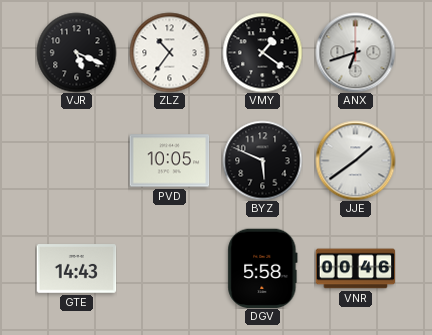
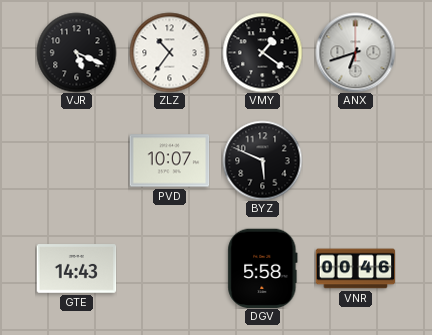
PVD: 10:05 -> 10:07 (169, 161)
JJE: 1:39 -> none (355, 160)
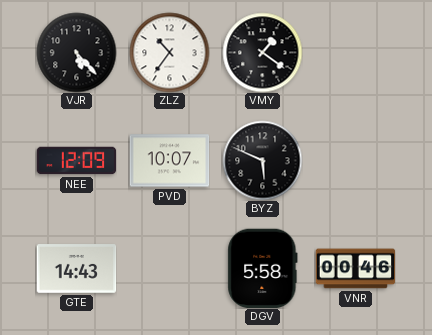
VJR: 5:19 -> 5:23 (76, 52)
ANX: 6:42 -> none (355, 52)
NEE: none -> 12:09 (76, 161)
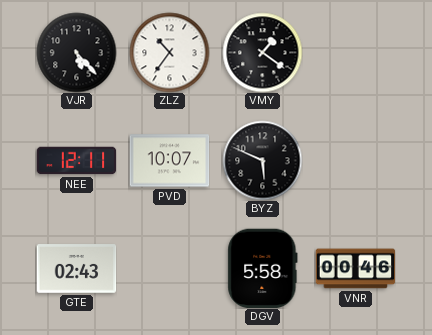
NEE: 12:09 -> 12:11 (76, 161)
GTE: 14:43 -> 02:43 (76, 269)
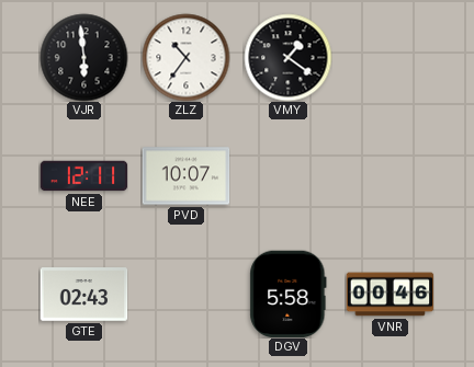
VJR: 5:23 -> 5:59 (83, 57)
BYZ: 5:49 -> none (262, 160)
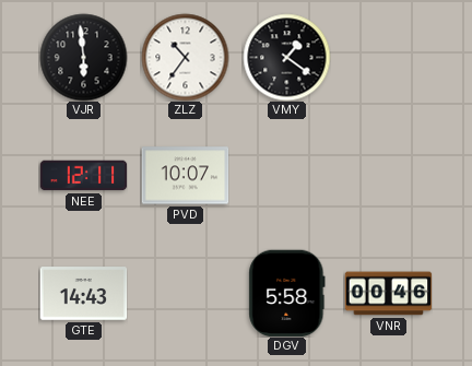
GTE: 02:43 -> 14:43 (83, 294)
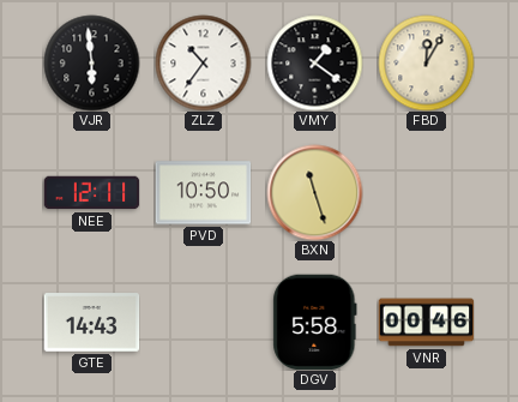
FBD: none -> 12:05 (426, 62)
PVD: 10:07 -> 10:50 (203, 193)
BXN: none -> 11:27 (314, 192)
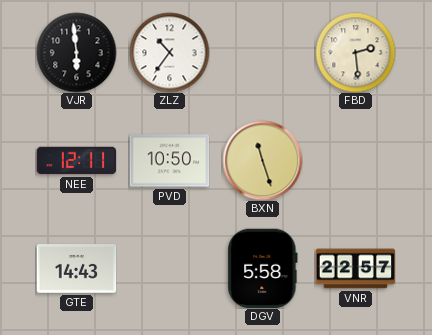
VMY: 1:21 -> none (314, 62)
FBD: 12:05 -> 2:29 (355, 52)
VNR: 00:46 -> 22:57 (355, 269)
